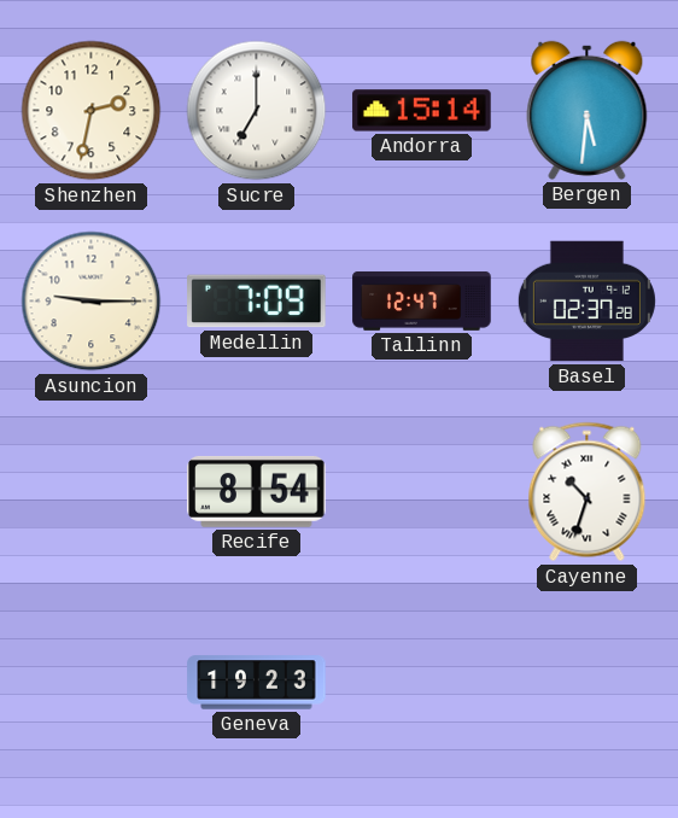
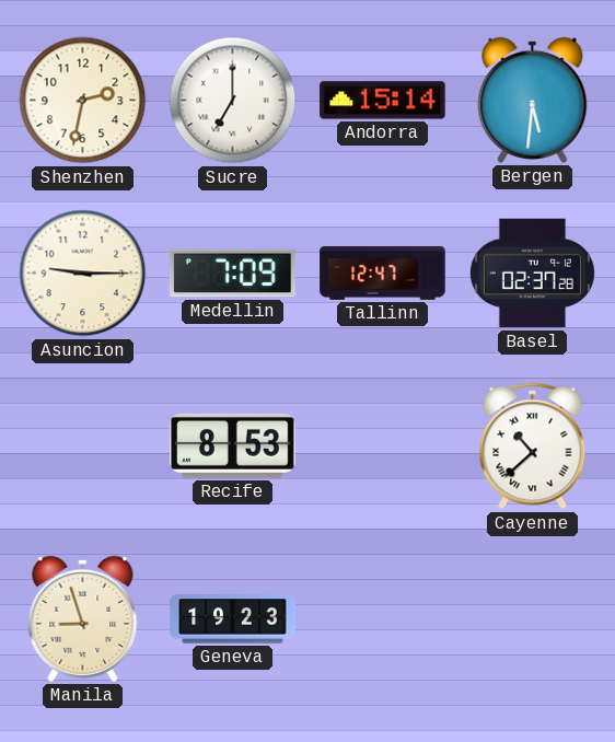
Recife: 8:54 -> 8:53 (233, 445)
Cayenne: 10:33 -> 10:38 (533, 447)
Manila: none -> 8:57 (83, 618)
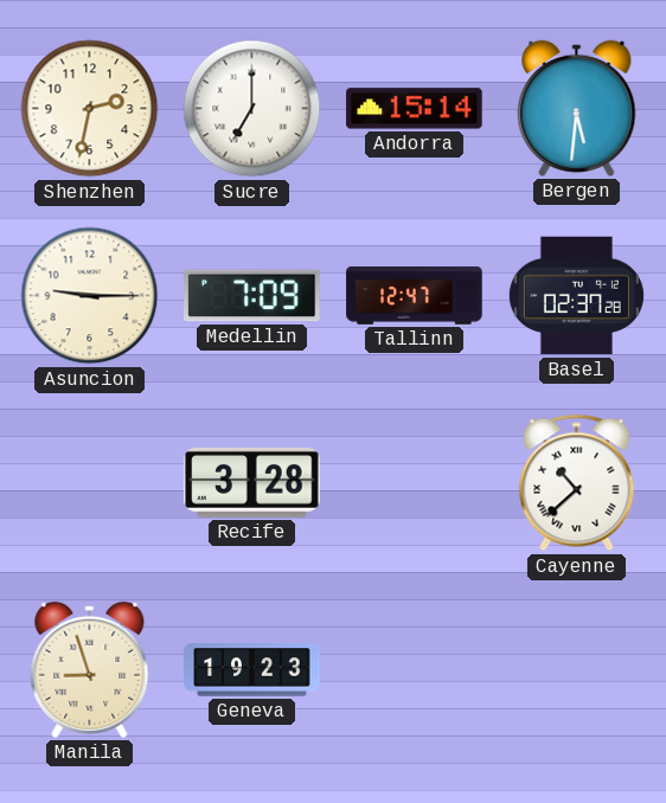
Recife: 8:53 -> 3:28 (252, 482)
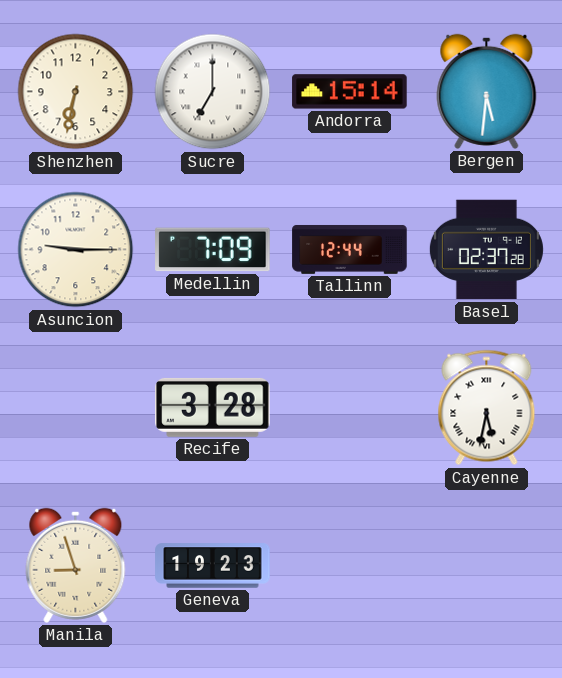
Shenzhen: 2:32 -> 6:32 (76, 92)
Tallinn: 12:47 -> 12:44 (350, 249)
Cayenne: 10:38 -> 5:32 (487, 408)
